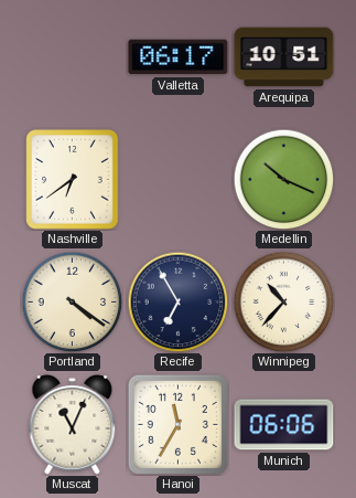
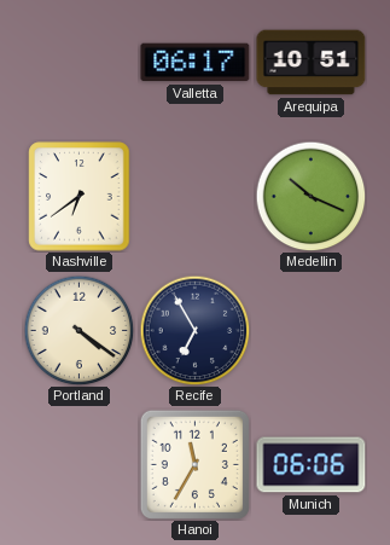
Winnipeg: 10:37 -> none (283, 301)
Muscat: 11:04 -> none (73, 424)
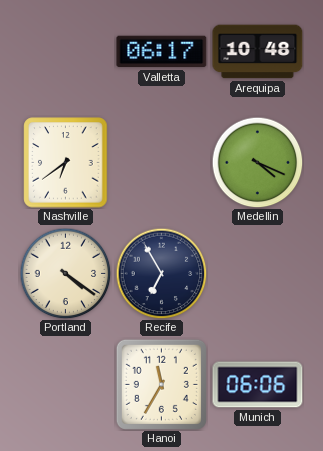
Arequipa: 10:51 -> 10:48 (258, 52)
Medellin: 10:19 -> 4:19 (257, 162)
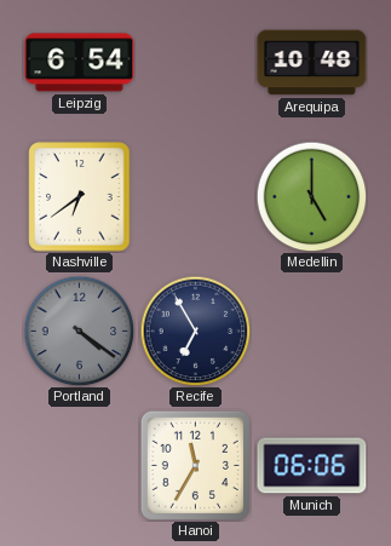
Leipzig: none -> 6:54 (80, 63)
Valletta: 06:17 -> none (162, 52)
Medellin: 4:19 -> 5:00 (311, 196)
Portland dial: cream -> grey (79, 331)
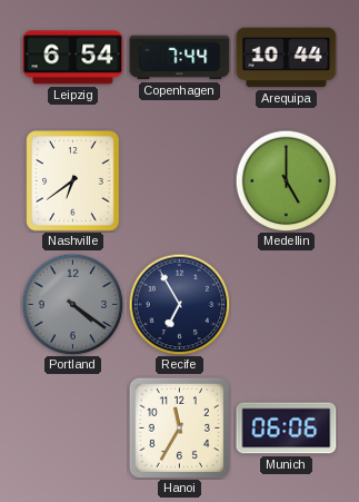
Copenhagen: none -> 7:44 (180, 58)
Arequipa: 10:48 -> 10:44 (287, 58)
